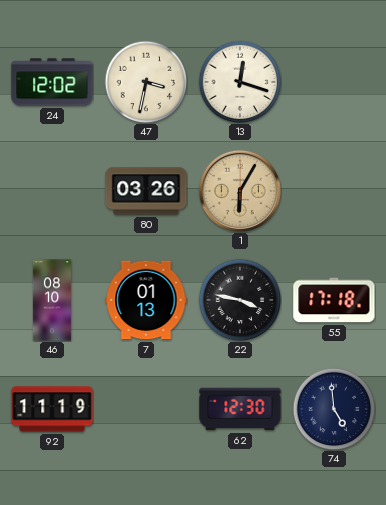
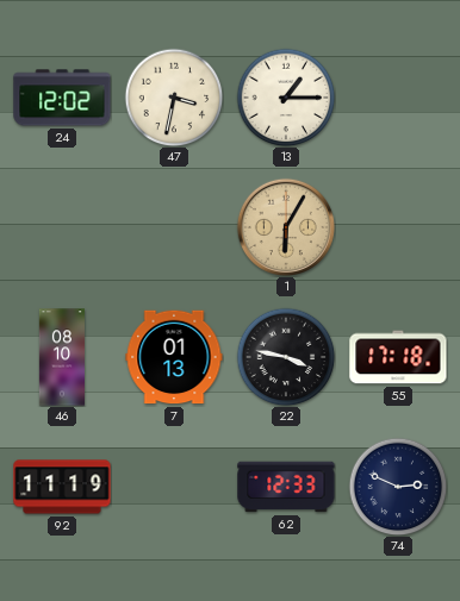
13: 12:18 -> 1:15 (286, 98)
80: 03:26 -> none (146, 191)
62: 12:30 -> 12:33 (286, 487)
74: 4:59 -> 2:49 (398, 487)
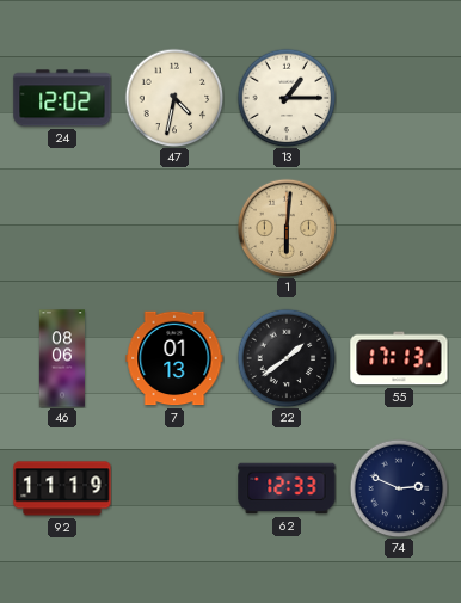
47: 3:32 -> 4:32 (174, 98)
1: 6:05 -> 6:01 (285, 227)
46: 08:10 -> 08:06 (61, 358)
22: 3:47 -> 1:39 (287, 358)
55: 17:18 -> 17:13 (399, 358)
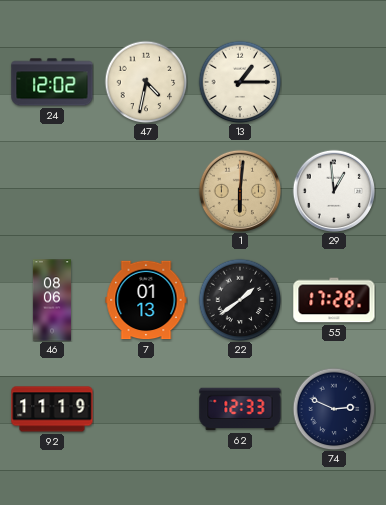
29: none -> 12:59 (333, 190)
55: 17:13 -> 17:28 (334, 300)
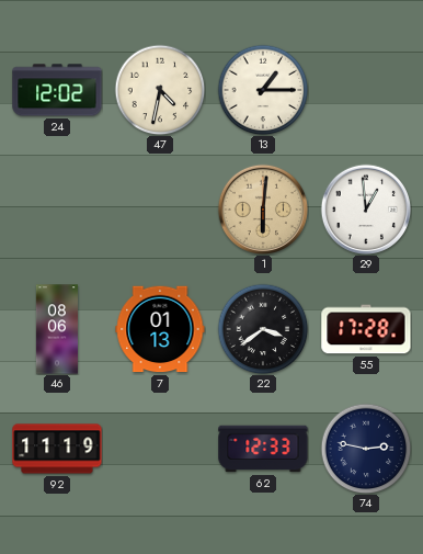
22: 1:39 -> 3:39 (263, 329)
74: 2:49 -> 2:47 (366, 449)
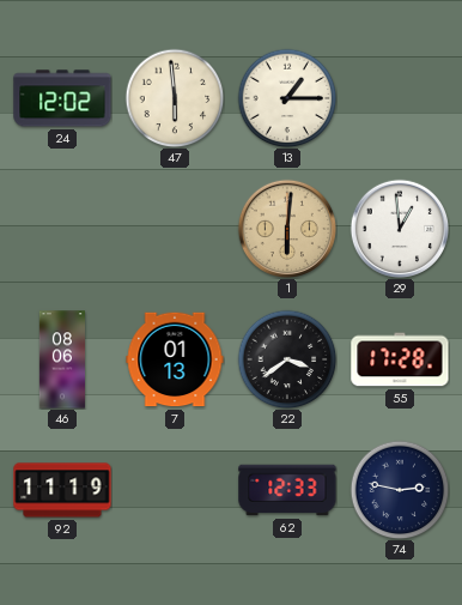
47: 4:32 -> 5:59 (175, 98)
